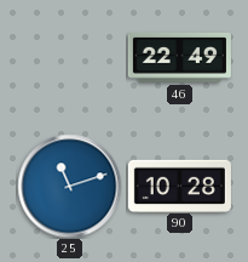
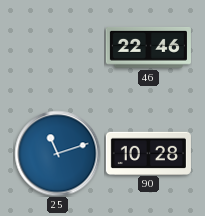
46: 22:49 -> 22:46 (148, 47)
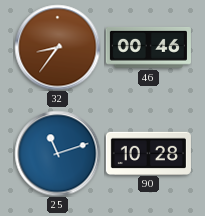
32: none -> 8:36 (57, 47)
46: 22:46 -> 00:46 (148, 47)
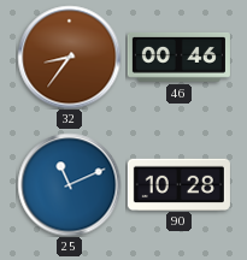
25: 11:12 -> 11:11 (69, 184)
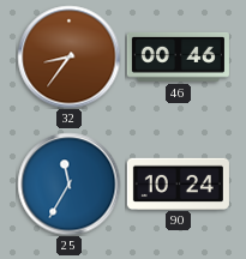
25: 11:11 -> 11:35 (68, 183)
90: 10:28 -> 10:24 (178, 183)
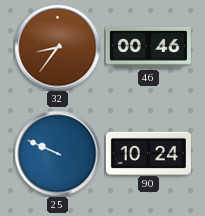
25: 11:35 -> 9:49 (57, 153)
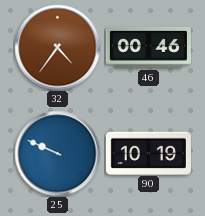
32: 8:36 -> 4:36 (57, 47)
90: 10:24 -> 10:19 (148, 153)
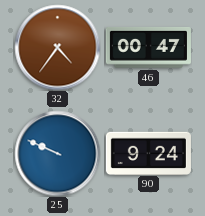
46: 00:46 -> 00:47 (148, 47)
90: 10:19 -> 9:24 (148, 153)
